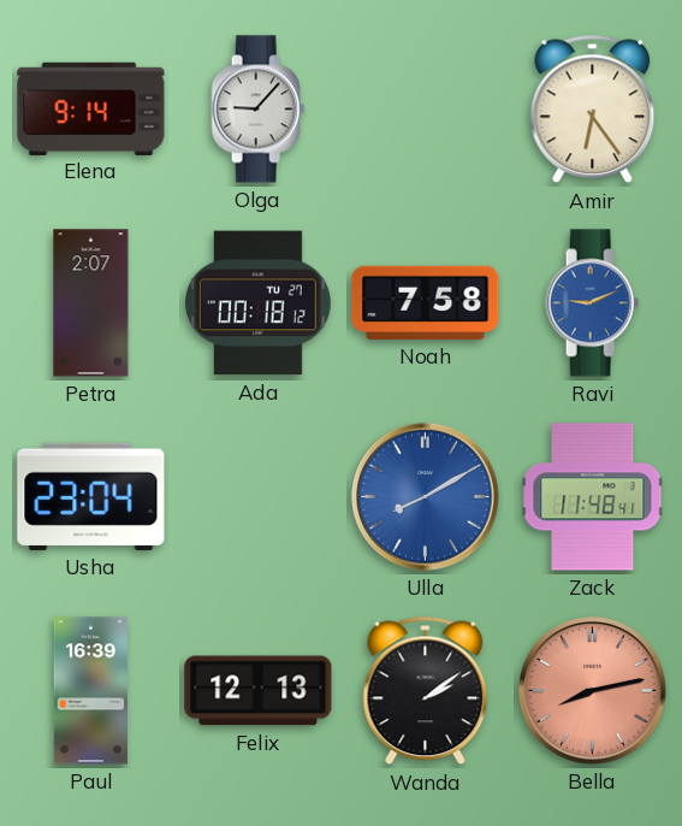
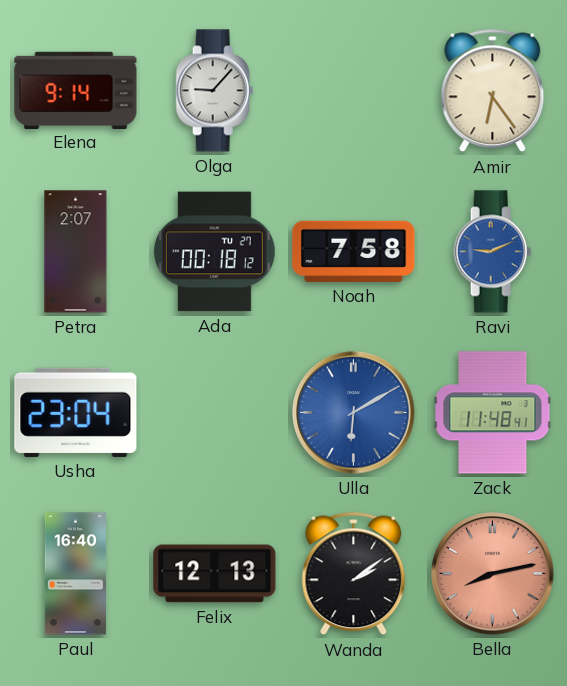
Ulla: 8:10 -> 6:10 (354, 413)
Paul: 16:39 -> 16:40 (75, 574)
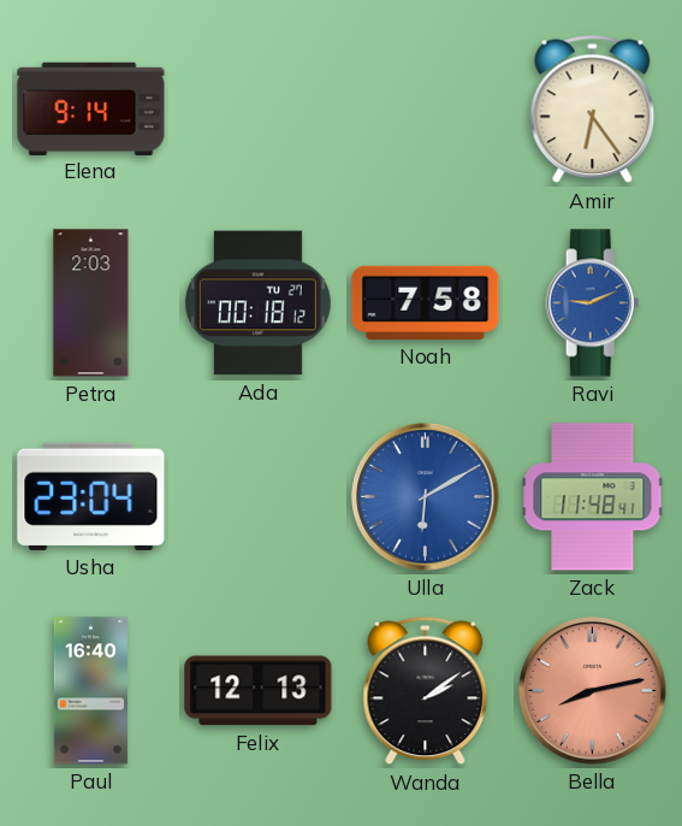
Olga: 9:07 -> none (215, 91)
Petra: 2:07 -> 2:03 (91, 303)
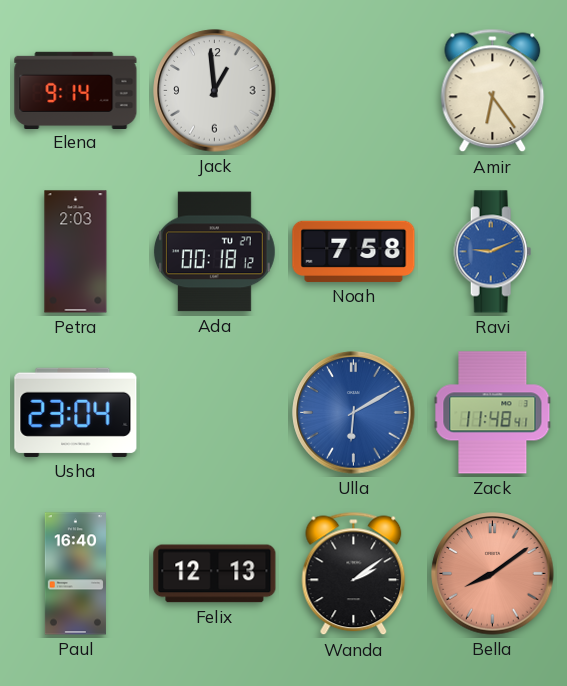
Jack: none -> 12:59 (215, 91)
Bella: 8:13 -> 8:09 (493, 574)
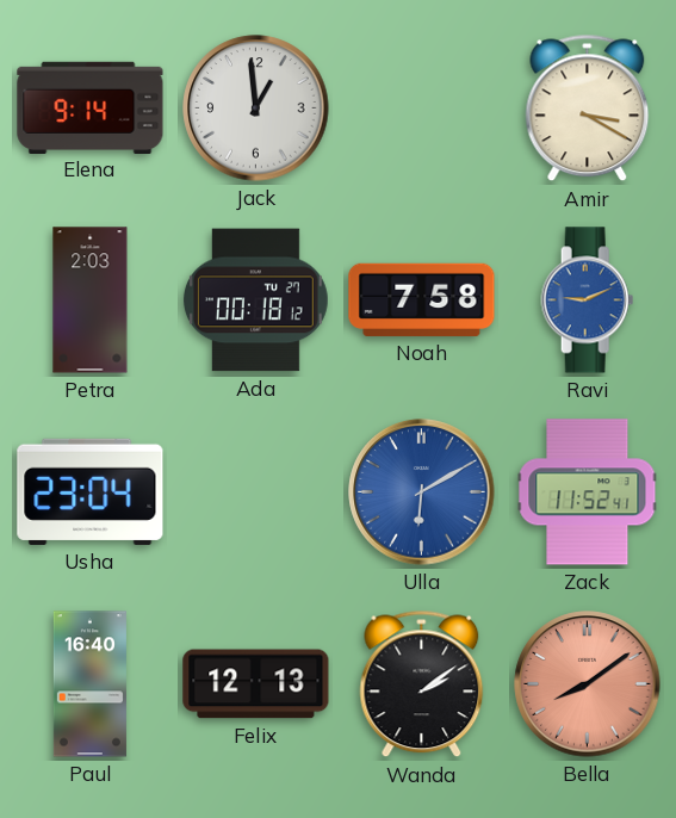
Amir: 6:24 -> 3:20 (588, 109)
Zack: 11:48 -> 11:52 (588, 492)
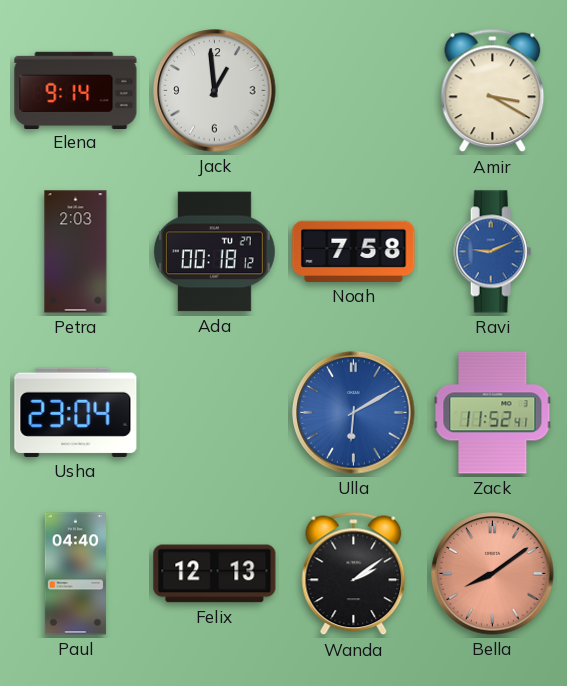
Paul: 16:40 -> 04:40 (75, 574)
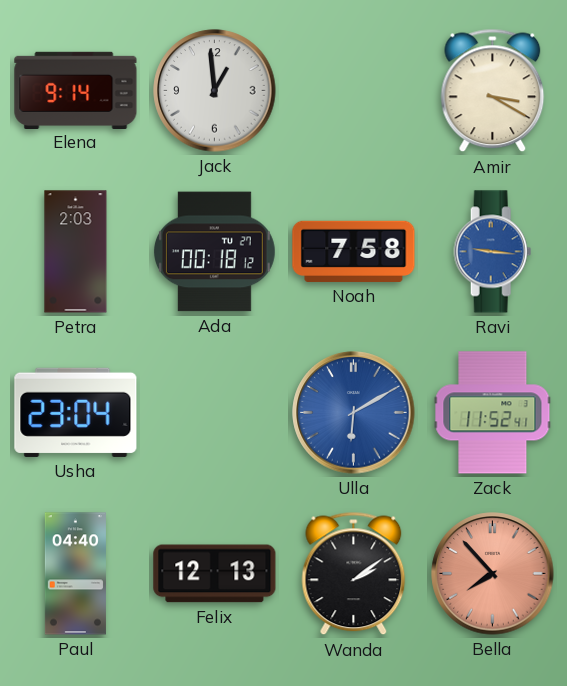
Ravi: 9:11 -> 9:16 (493, 252)
Bella: 8:09 -> 7:53 (493, 574)
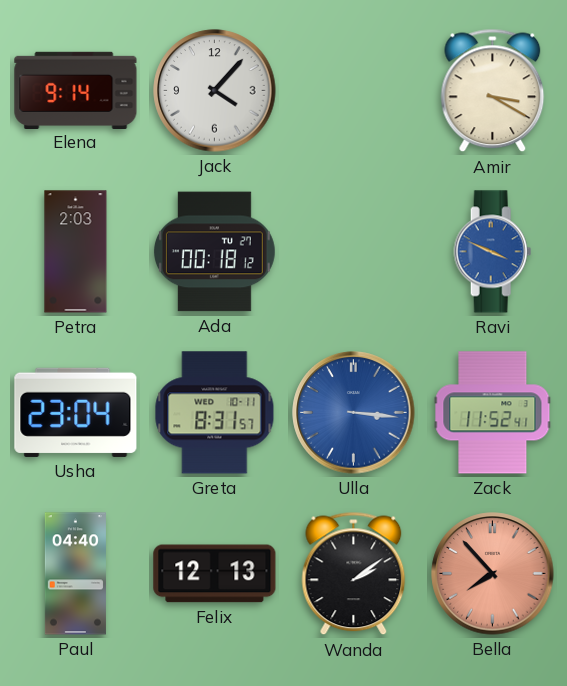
Jack: 12:59 -> 4:07 (215, 91)
Noah: 7:58 -> none (354, 251)
Ravi: 9:16 -> 3:49 (493, 252)
Greta: none -> 8:31 (215, 413)
Ulla: 6:10 -> 3:16 (354, 413)
